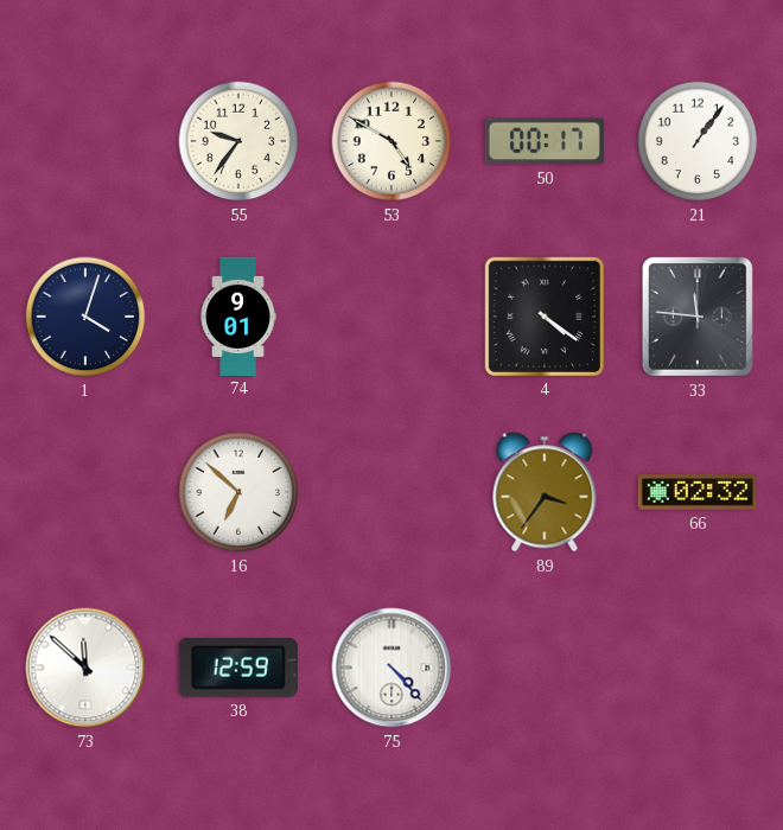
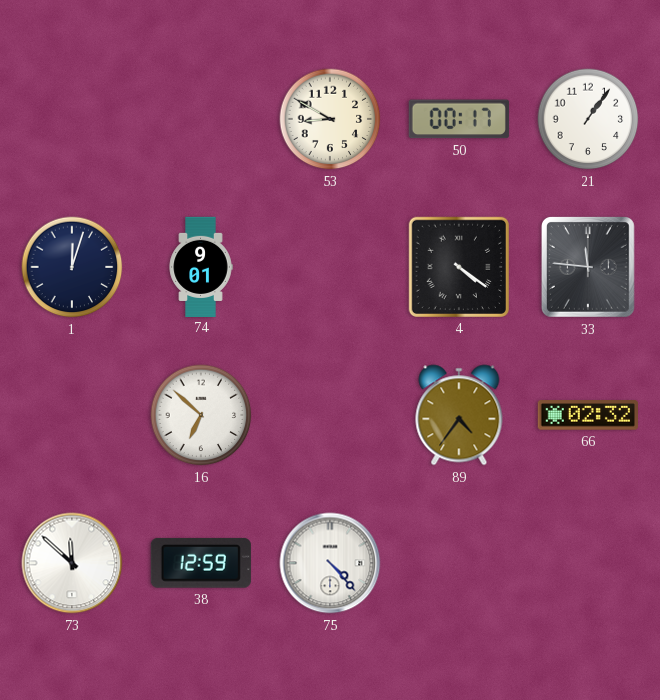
55: 9:36 -> none (238, 141)
53: 4:50 -> 8:50 (330, 119)
1: 4:03 -> 12:03 (72, 267)
89: 3:36 -> 4:36 (459, 415)
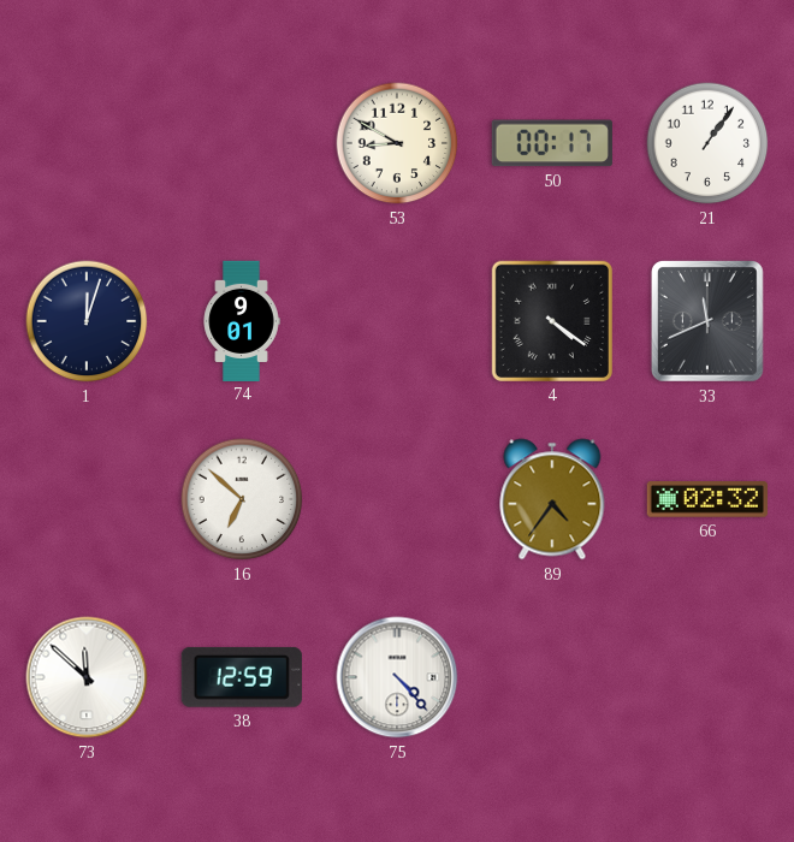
33: 11:46 -> 11:41 (707, 321)
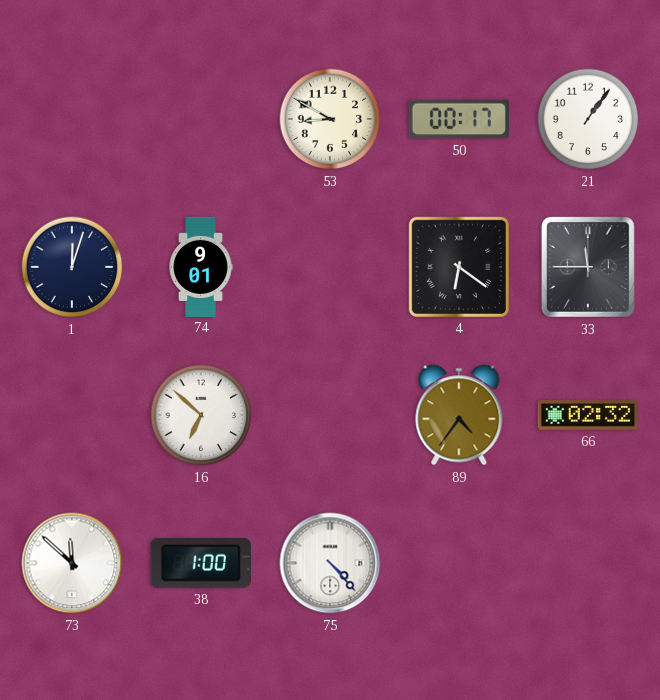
4: 4:21 -> 6:21 (459, 267)
33: 11:41 -> 11:45 (588, 267)
38: 12:59 -> 1:00 (201, 563)
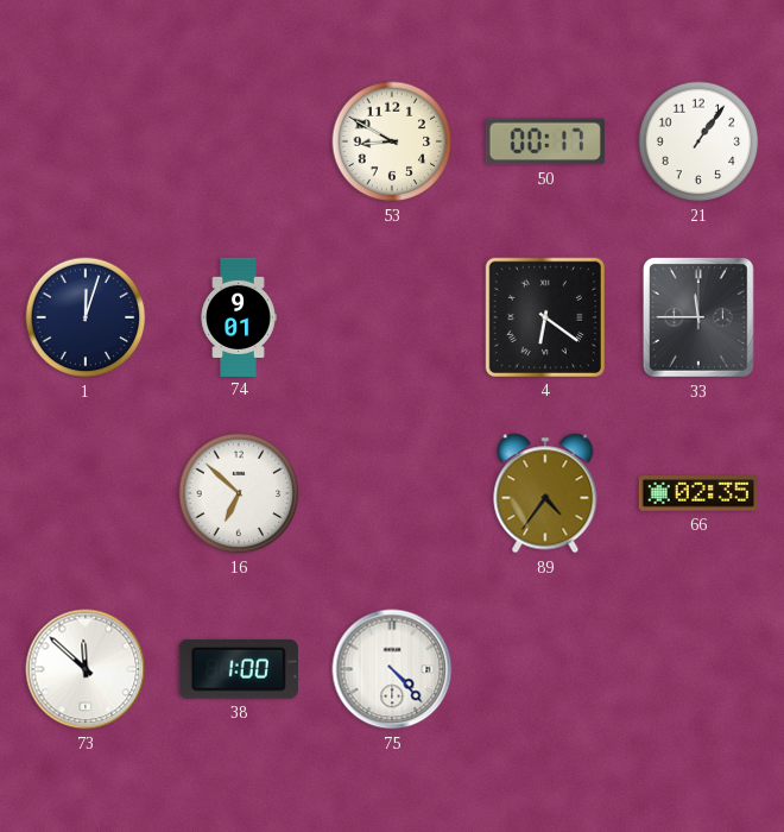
66: 02:32 -> 02:35 (698, 493)
